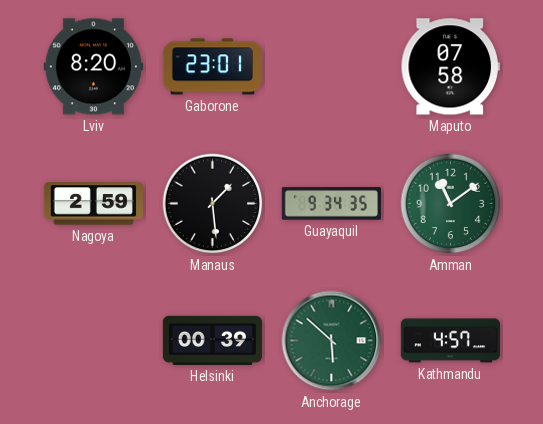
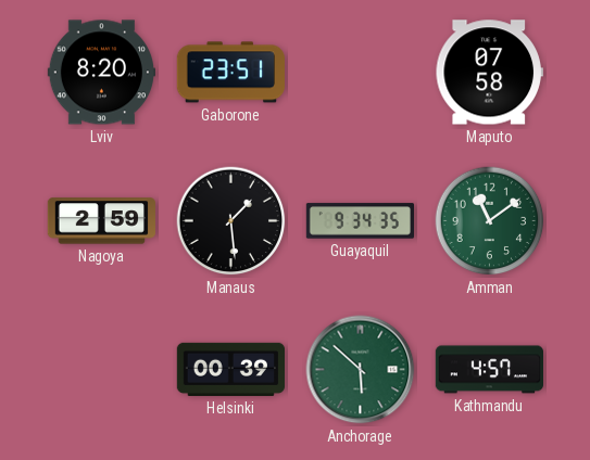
Gaborone: 23:01 -> 23:51 (230, 73)
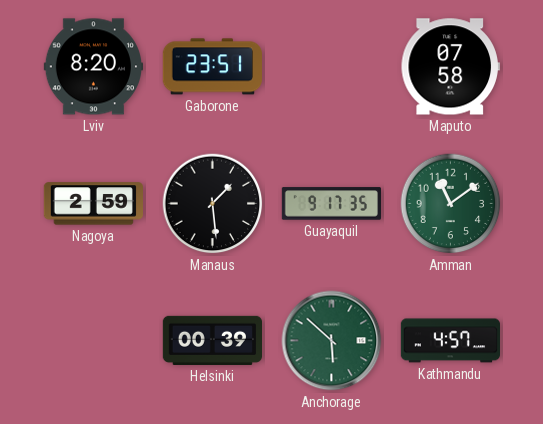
Guayaquil: 9:34 -> 9:17 (331, 204)
